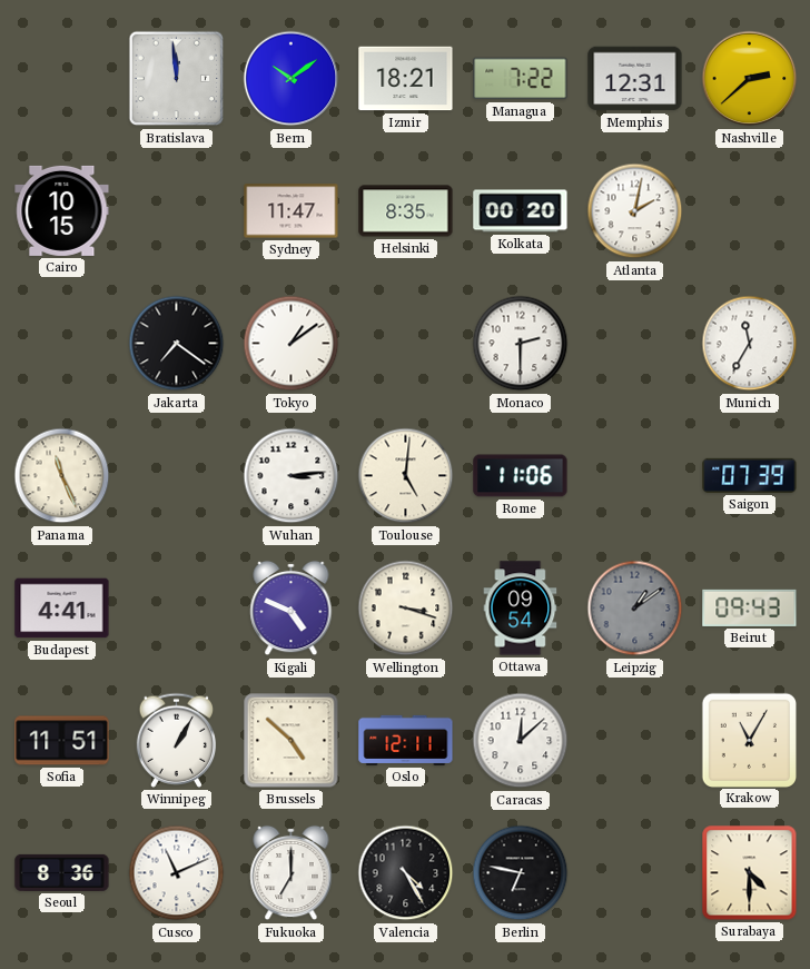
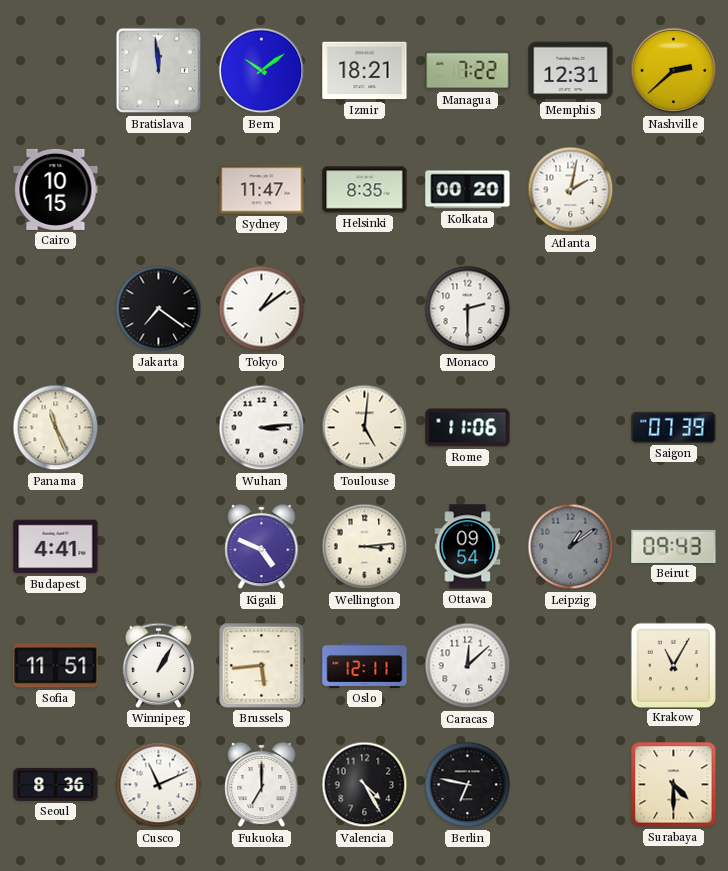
Munich: 11:35 -> none (750, 344)
Wellington: 3:18 -> 3:14 (365, 547)
Brussels: 4:52 -> 5:44 (262, 666)
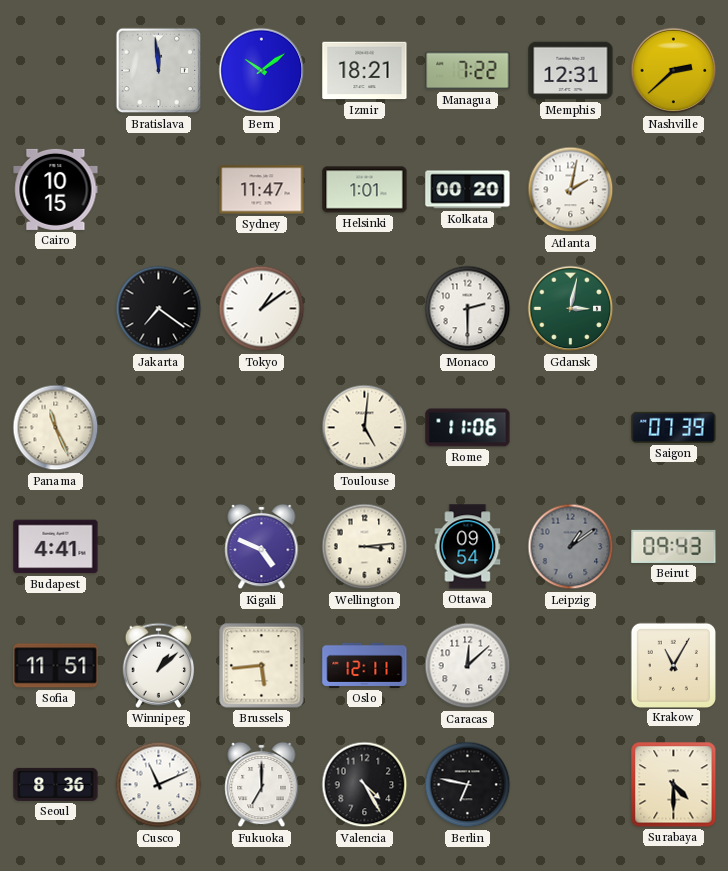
Helsinki: 8:35 -> 1:01 (365, 190)
Gdansk: none -> 3:02 (571, 309)
Wuhan: 3:14 -> none (262, 428)
Winnipeg: 1:05 -> 1:08 (159, 665)
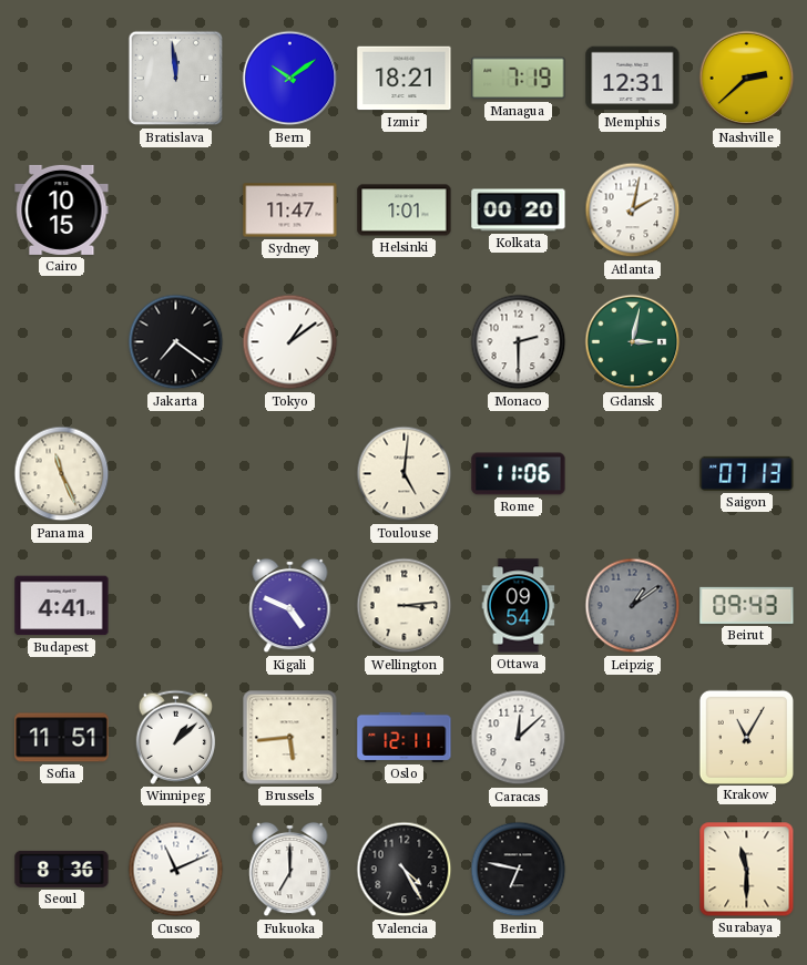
Managua: 7:22 -> 7:19 (519, 79)
Saigon: 07:39 -> 07:13 (747, 473)
Surabaya: 4:30 -> 11:30 (747, 870)
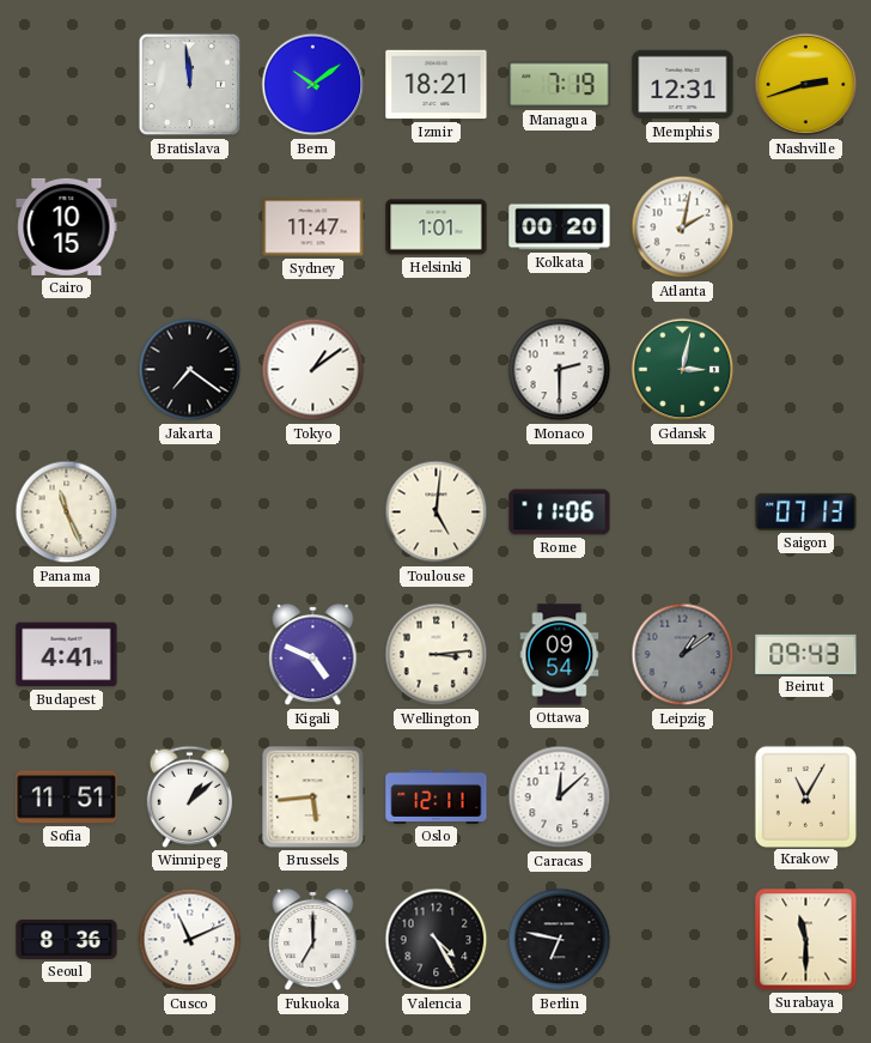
Nashville: 2:38 -> 2:42 (806, 85)
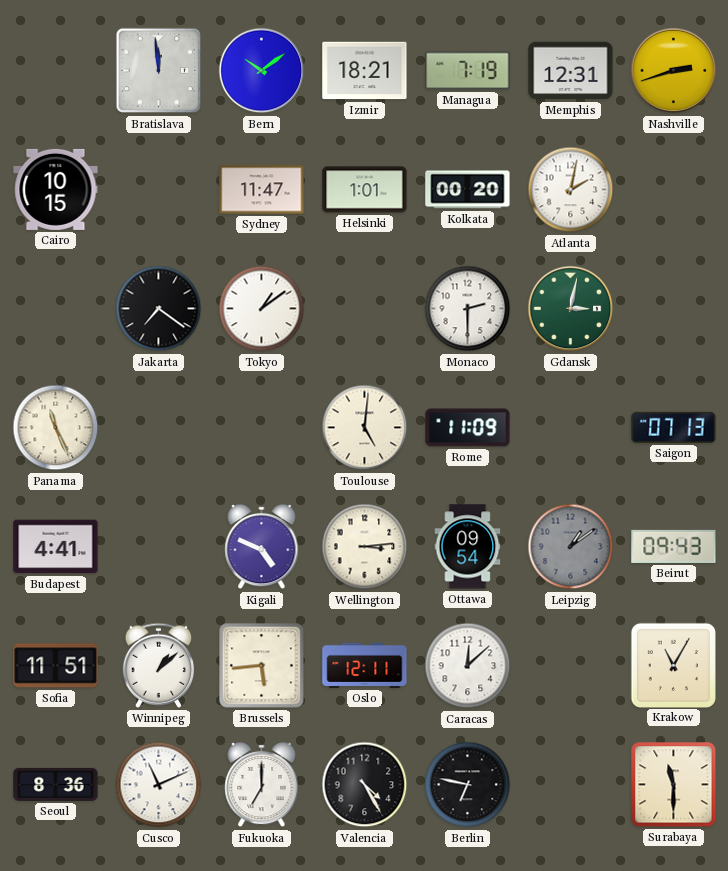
Rome: 11:06 -> 11:09 (468, 428)
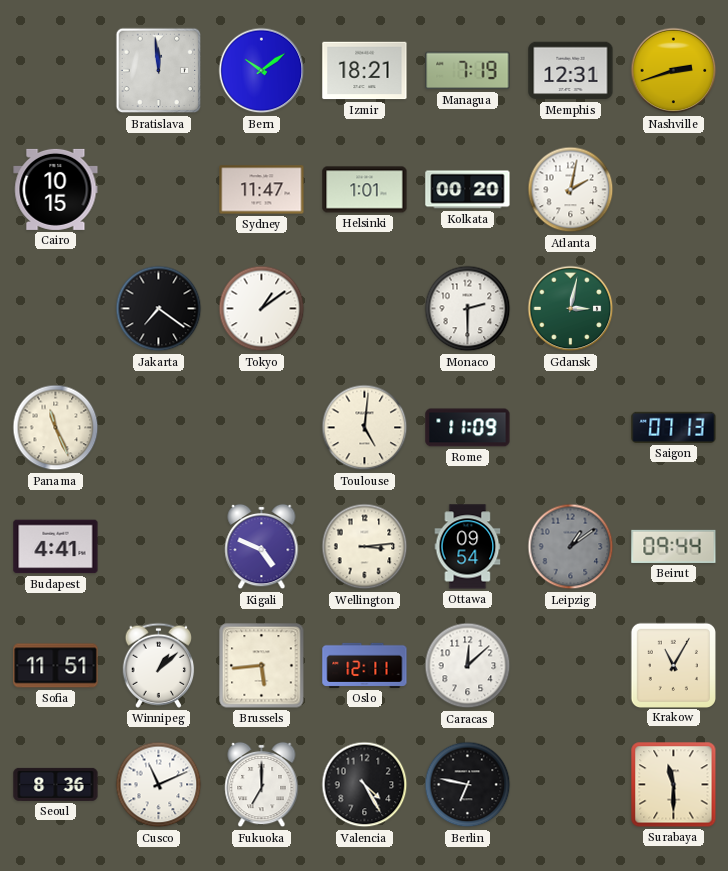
Beirut: 09:43 -> 09:44 (674, 546)
